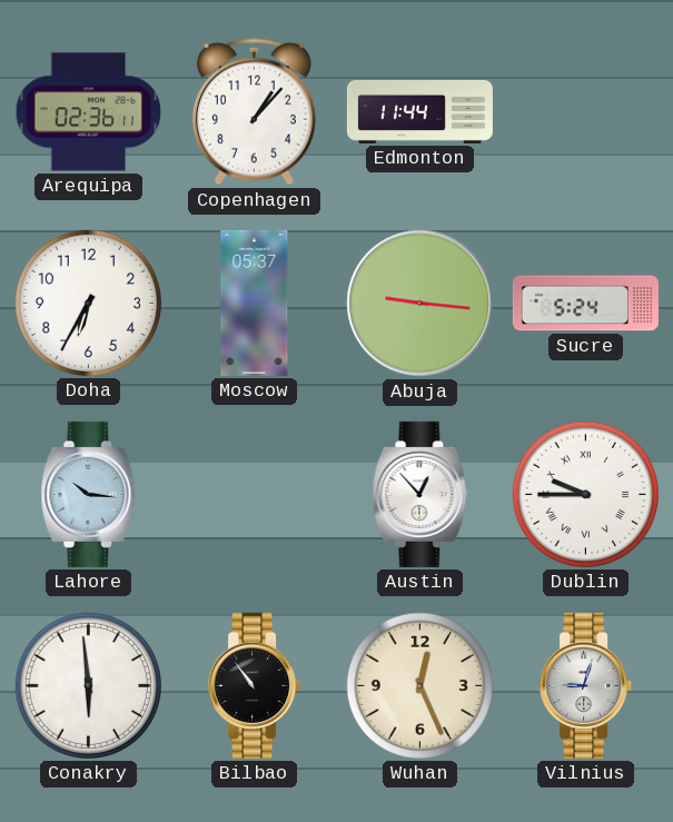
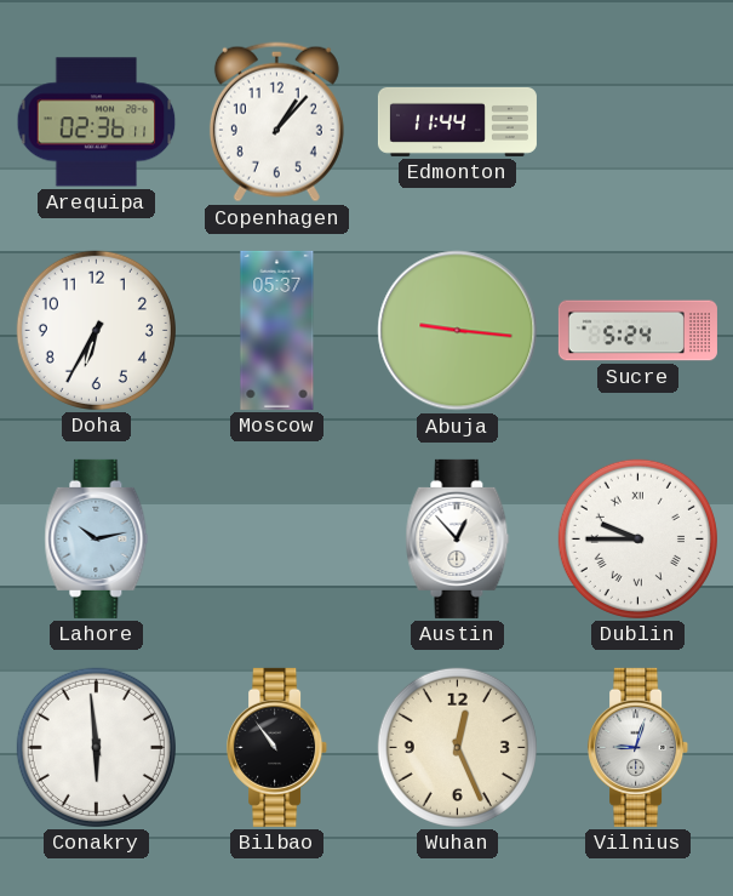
Lahore: 10:16 -> 10:13 (97, 538)
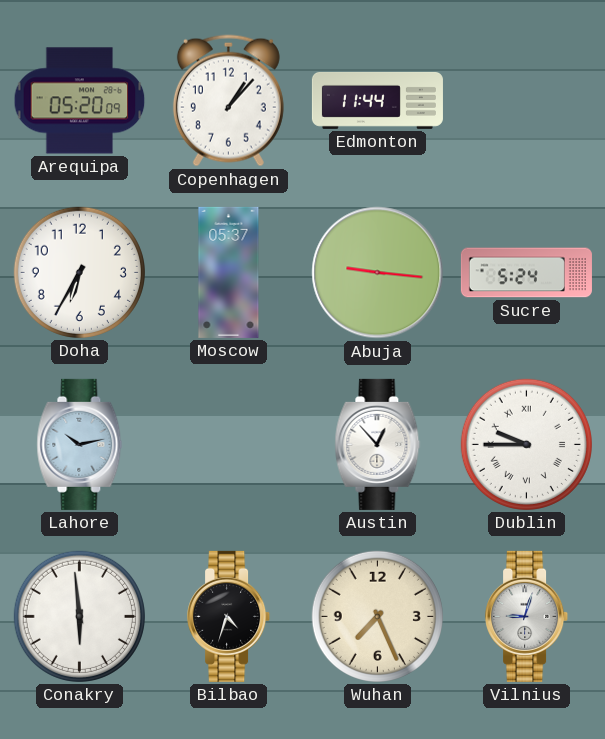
Arequipa: 02:36 -> 05:20 (80, 101)
Bilbao: 10:54 -> 4:33 (229, 616)
Wuhan: 12:26 -> 7:26 (377, 616)
